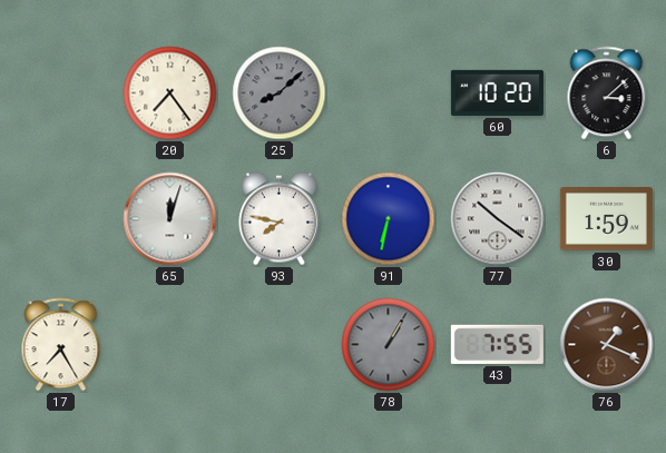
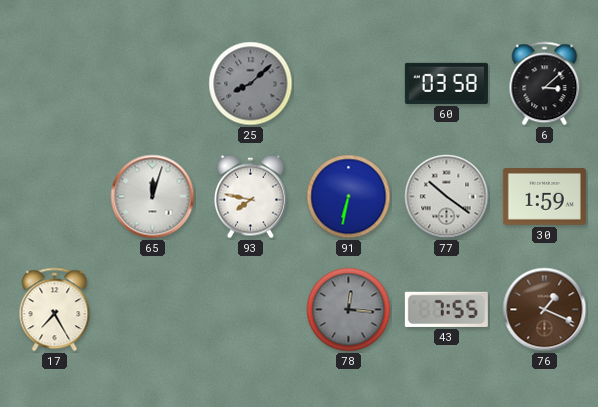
20: 7:24 -> none (170, 93)
60: 10:20 -> 03:58 (446, 83)
78: 1:05 -> 12:16 (349, 310)
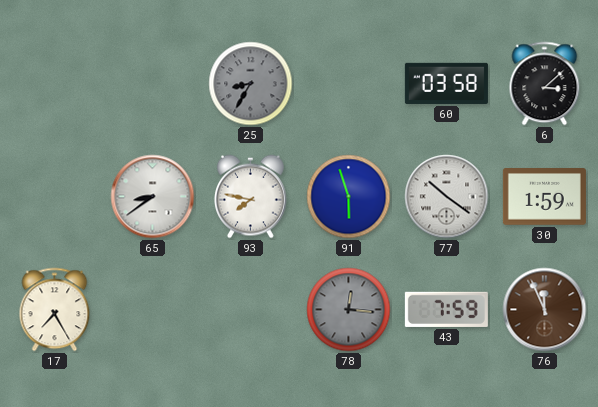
25: 8:08 -> 8:35 (251, 84)
65: 12:03 -> 8:39 (153, 197)
91: 6:32 -> 5:57 (349, 197)
43: 7:55 -> 7:59 (446, 309)
76: 1:19 -> 11:56 (545, 310)
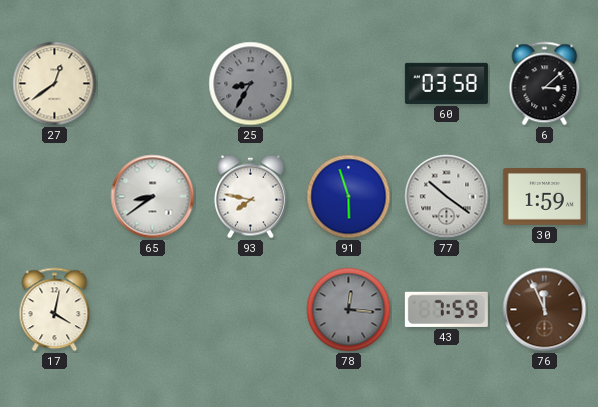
27: none -> 12:39 (55, 84)
17: 7:25 -> 4:02 (55, 310)
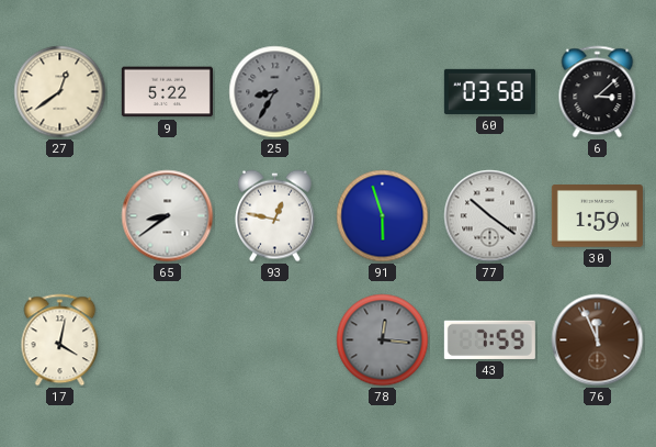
9: none -> 5:22 (167, 92)
93: 7:47 -> 12:47 (274, 216)
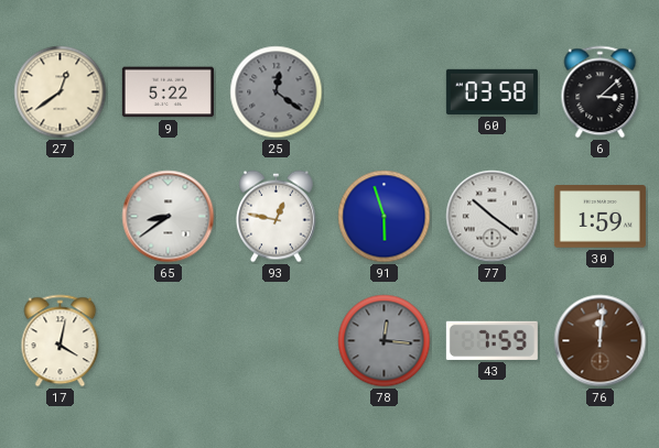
25: 8:35 -> 12:21 (277, 92)
76: 11:56 -> 12:01 (601, 341)
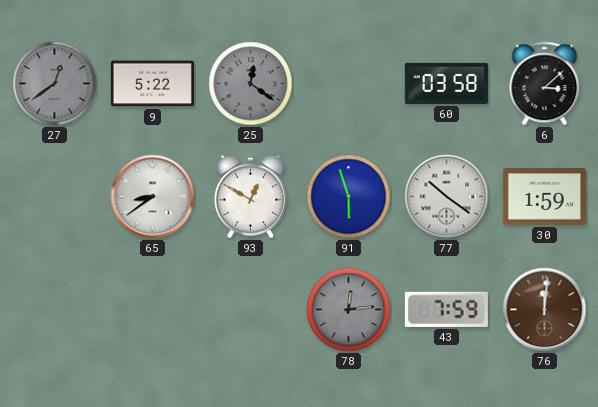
27 dial: cream -> grey (55, 84)
93: 12:47 -> 12:50 (250, 197)
17: 4:02 -> none (61, 341)
78: 12:16 -> 12:14 (349, 310)
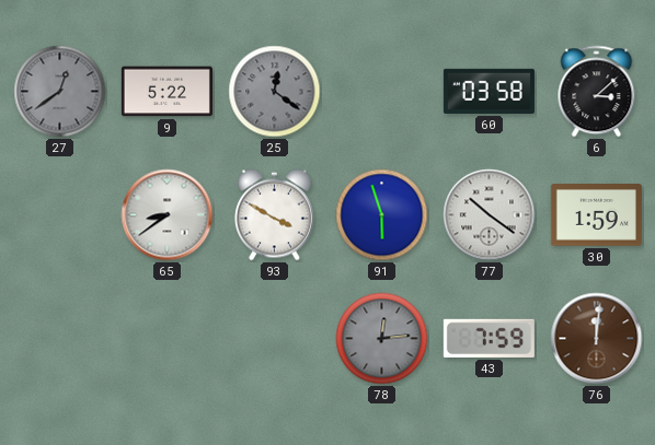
93: 12:50 -> 3:50 (274, 215)
